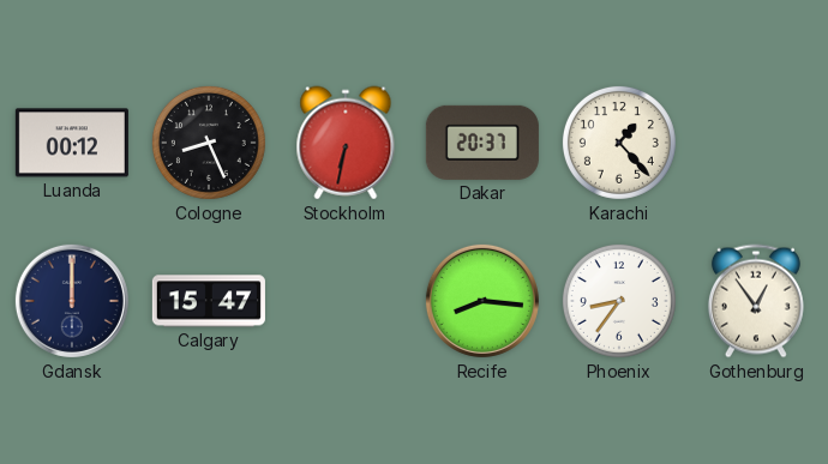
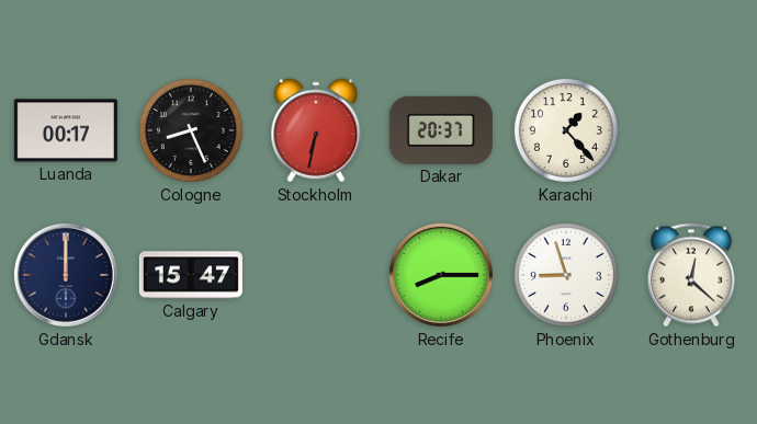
Luanda: 00:12 -> 00:17 (66, 130)
Recife: 8:16 -> 8:15 (441, 275)
Phoenix: 8:36 -> 8:57 (566, 275)
Gothenburg: 12:54 -> 12:22 (691, 275)
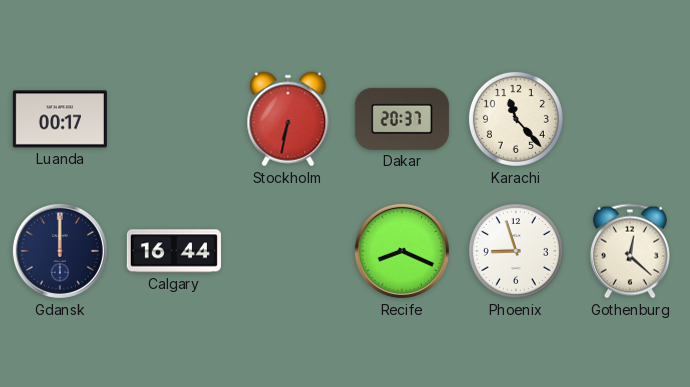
Cologne: 8:26 -> none (191, 130)
Karachi: 1:23 -> 11:23 (516, 119)
Calgary: 15:47 -> 16:44 (174, 251)
Recife: 8:15 -> 8:19 (402, 251)
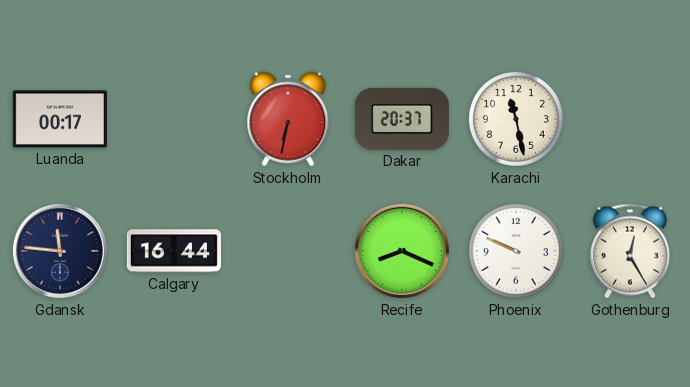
Karachi: 11:23 -> 11:28 (516, 119)
Gdansk: 12:00 -> 11:46 (60, 251)
Phoenix: 8:57 -> 9:49 (516, 251)
Gothenburg: 12:22 -> 12:25 (630, 251)
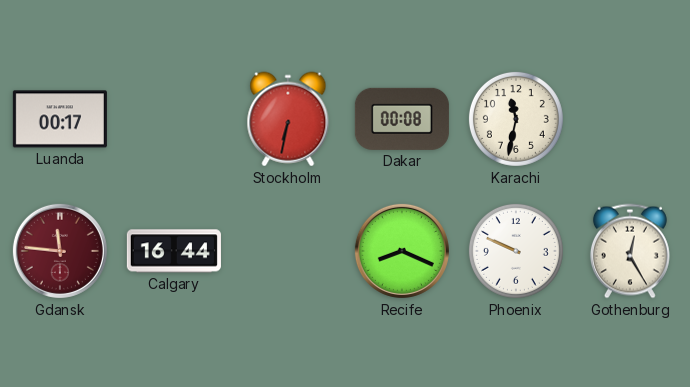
Dakar: 20:37 -> 00:08 (402, 119)
Karachi: 11:28 -> 11:32 (516, 119)
Gdansk dial: navy -> burgundy (60, 251)
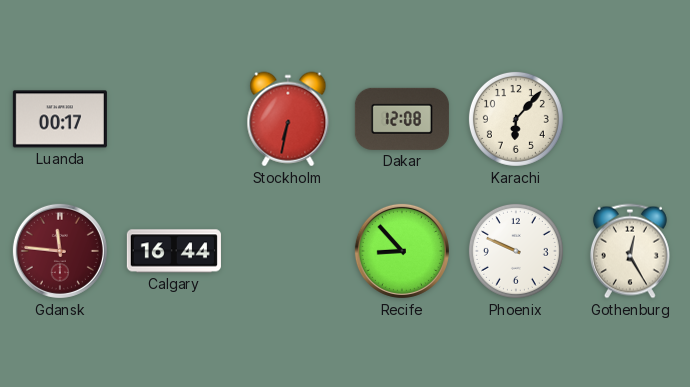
Dakar: 00:08 -> 12:08 (402, 119)
Karachi: 11:32 -> 6:07 (516, 119)
Recife: 8:19 -> 8:53 (402, 251)
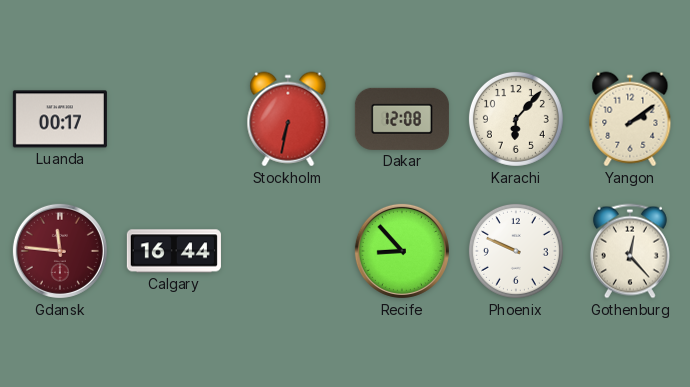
Yangon: none -> 2:09 (630, 119)
Gothenburg: 12:25 -> 12:23 (630, 251)
